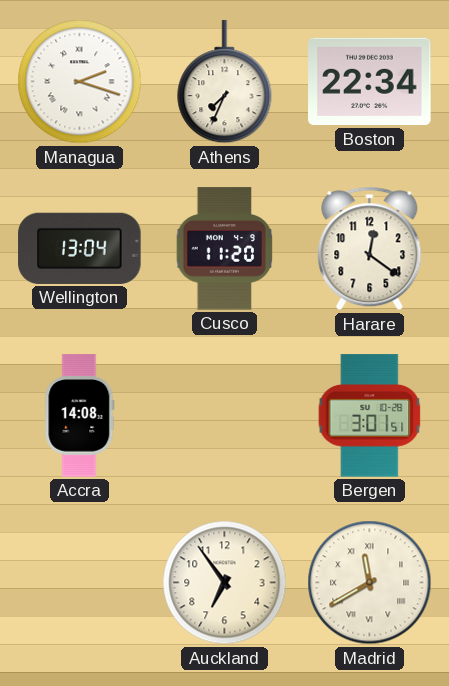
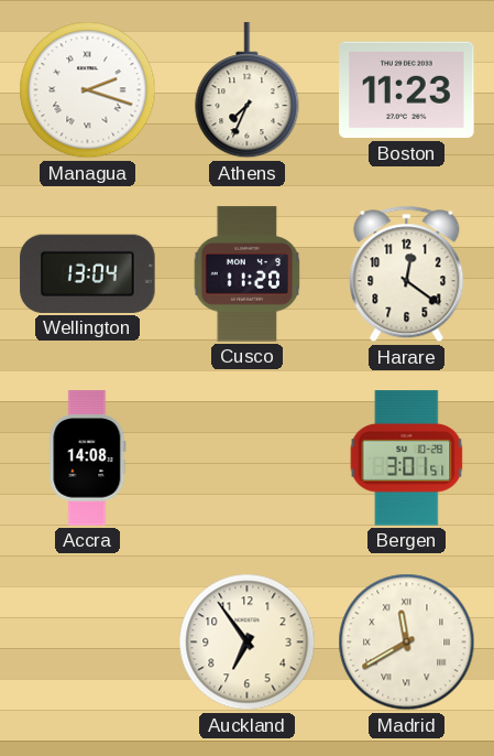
Boston: 22:34 -> 11:23 (407, 90)
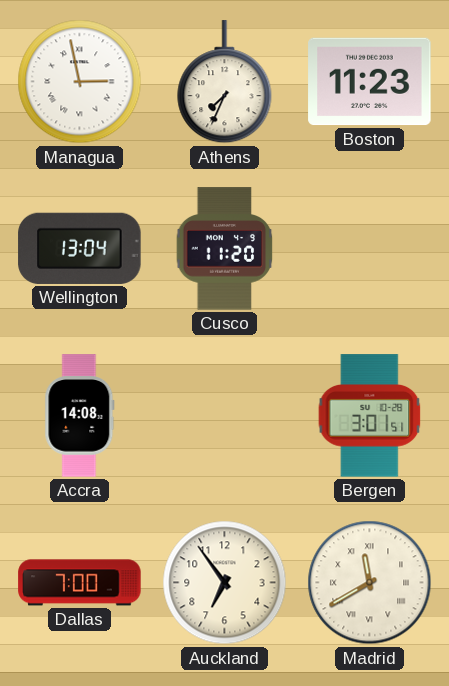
Managua: 2:18 -> 2:58 (80, 82)
Harare: 12:21 -> none (407, 274)
Dallas: none -> 7:00 (80, 583)
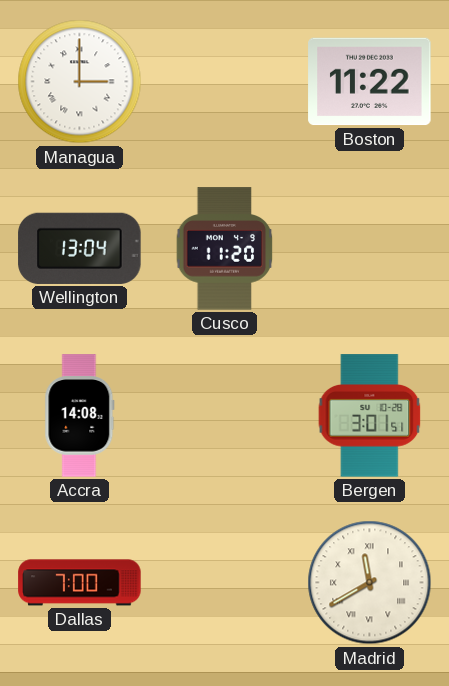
Managua: 2:58 -> 3:00 (80, 82)
Athens: 7:34 -> none (225, 82)
Boston: 11:23 -> 11:22 (370, 82)
Auckland: 6:54 -> none (225, 583)
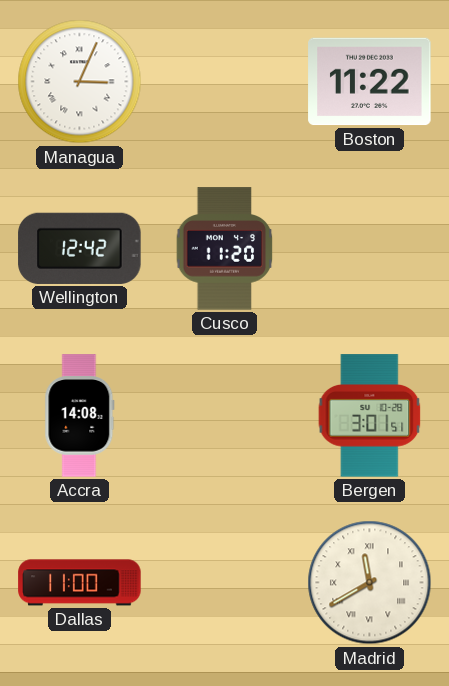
Managua: 3:00 -> 3:04 (80, 82)
Wellington: 13:04 -> 12:42 (80, 248)
Dallas: 7:00 -> 11:00 (80, 583)
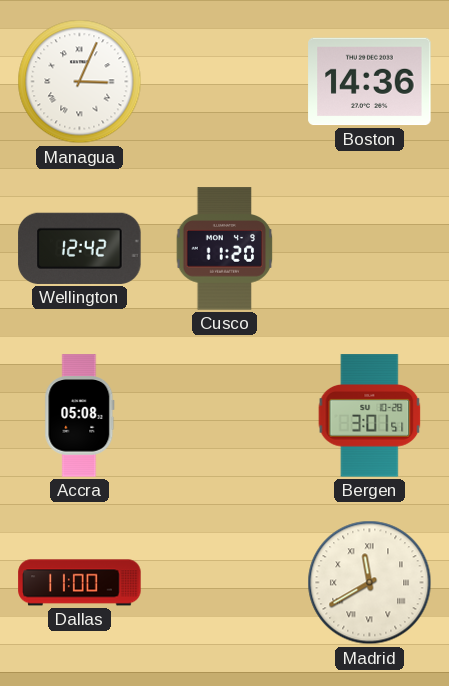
Boston: 11:22 -> 14:36 (370, 82)
Accra: 14:08 -> 05:08 (80, 416)
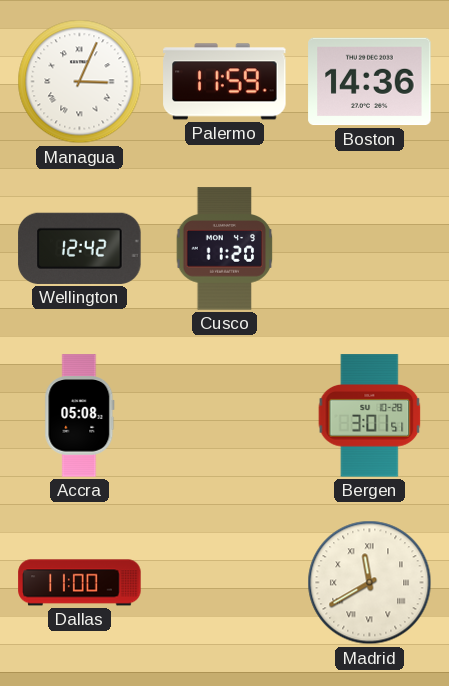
Palermo: none -> 11:59 (225, 82)
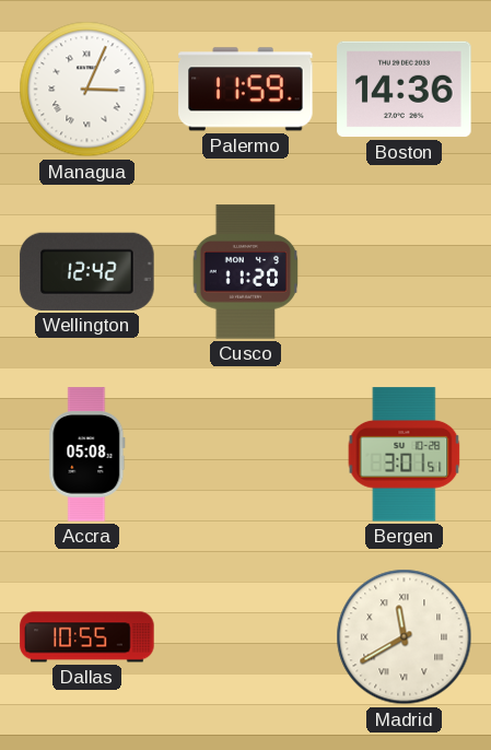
Dallas: 11:00 -> 10:55 (87, 637)
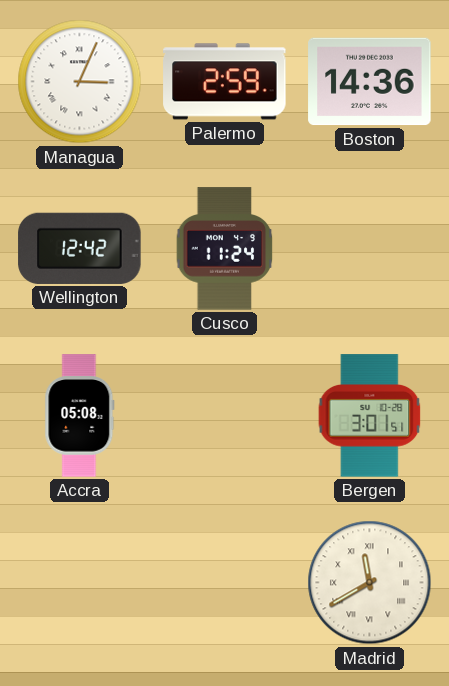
Palermo: 11:59 -> 2:59 (225, 82)
Cusco: 11:20 -> 11:24 (225, 249)
Dallas: 10:55 -> none (87, 637)
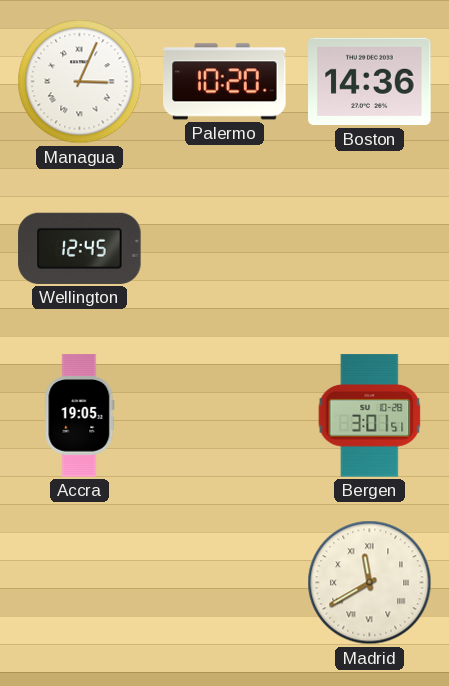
Palermo: 2:59 -> 10:20 (225, 82)
Wellington: 12:42 -> 12:45 (80, 248)
Cusco: 11:24 -> none (225, 249)
Accra: 05:08 -> 19:05 (80, 416)
